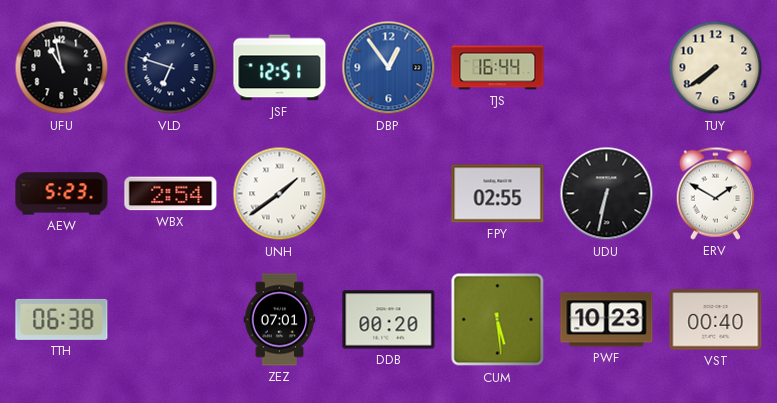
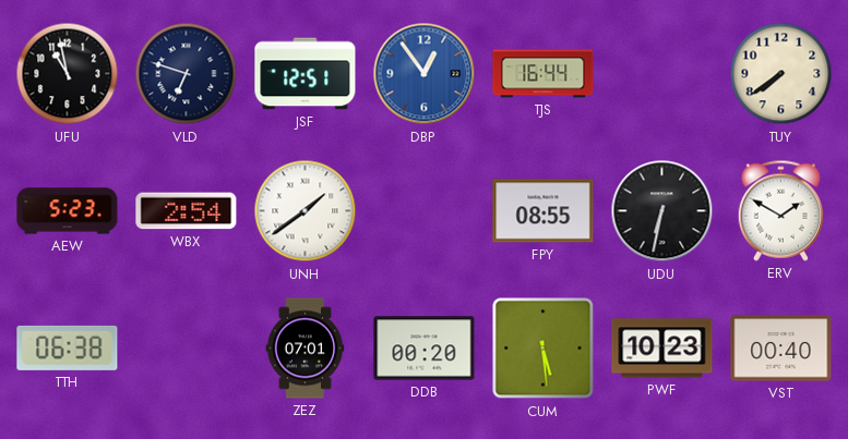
FPY: 02:55 -> 08:55 (544, 211)
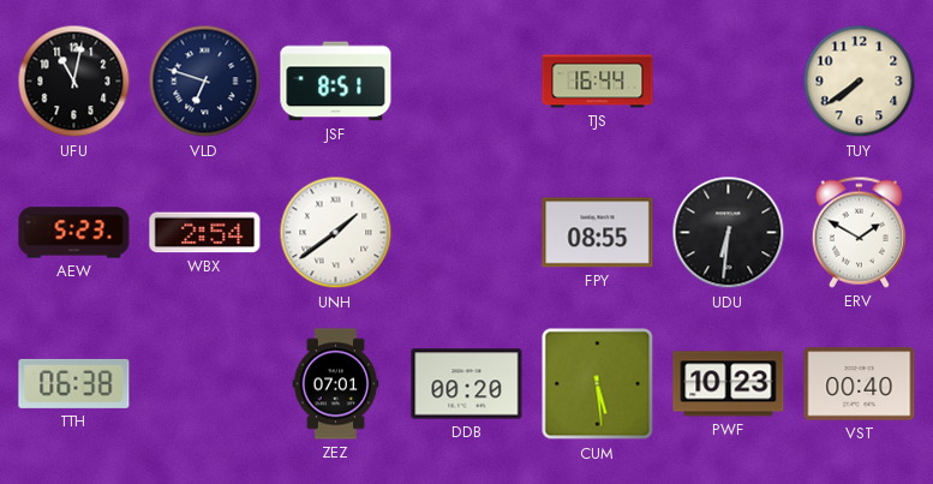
UFU: 10:58 -> 11:02 (74, 82)
JSF: 12:51 -> 8:51 (336, 82)
DBP: 12:54 -> none (425, 74)
UDU: 6:32 -> 6:31 (729, 233)
